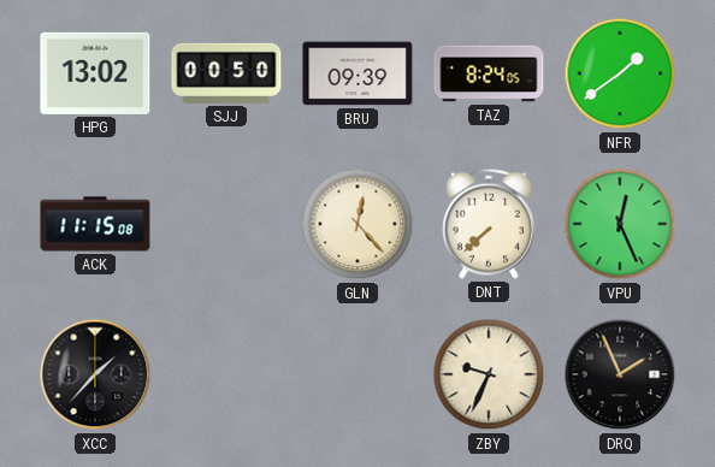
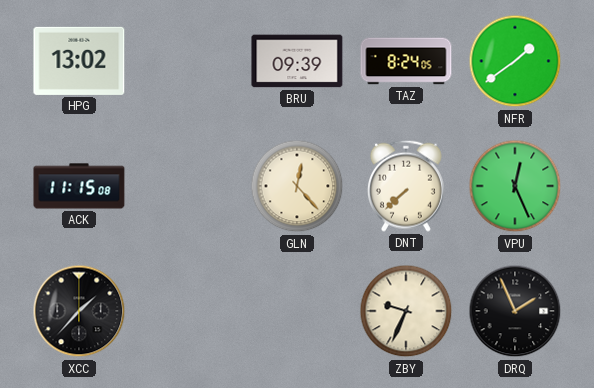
SJJ: 00:50 -> none (226, 73)
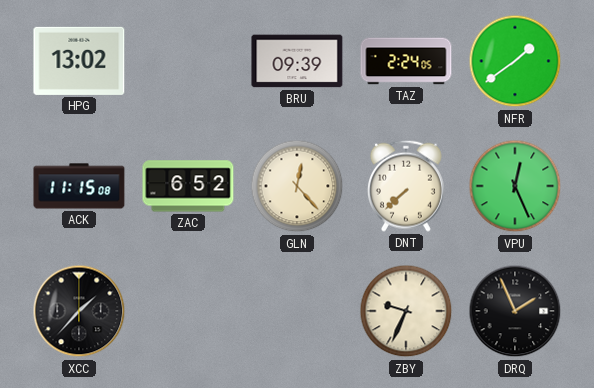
TAZ: 8:24 -> 2:24 (406, 61)
ZAC: none -> 6:52 (188, 186)
